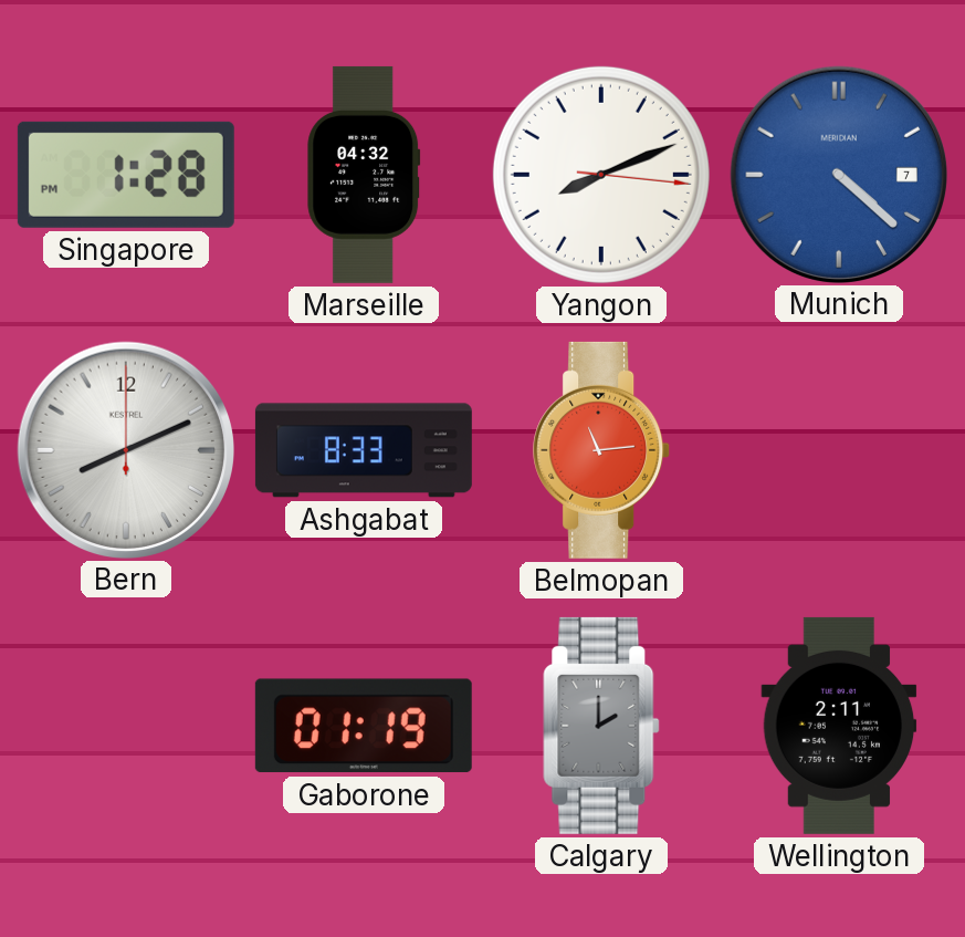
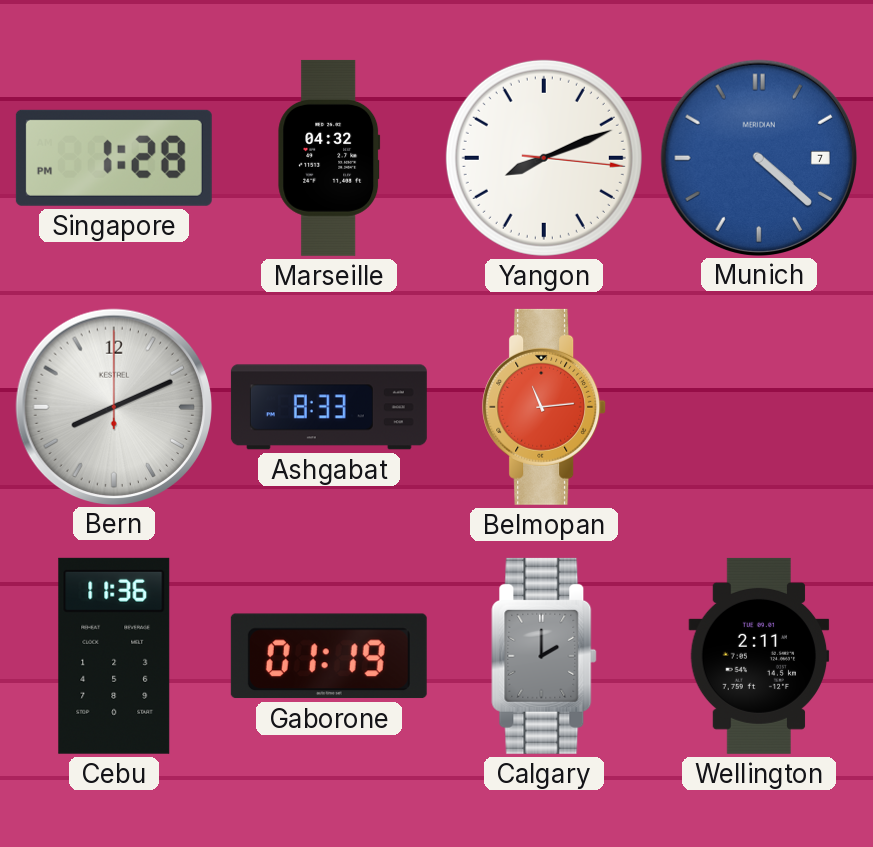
Cebu: none -> 11:36 (114, 656)
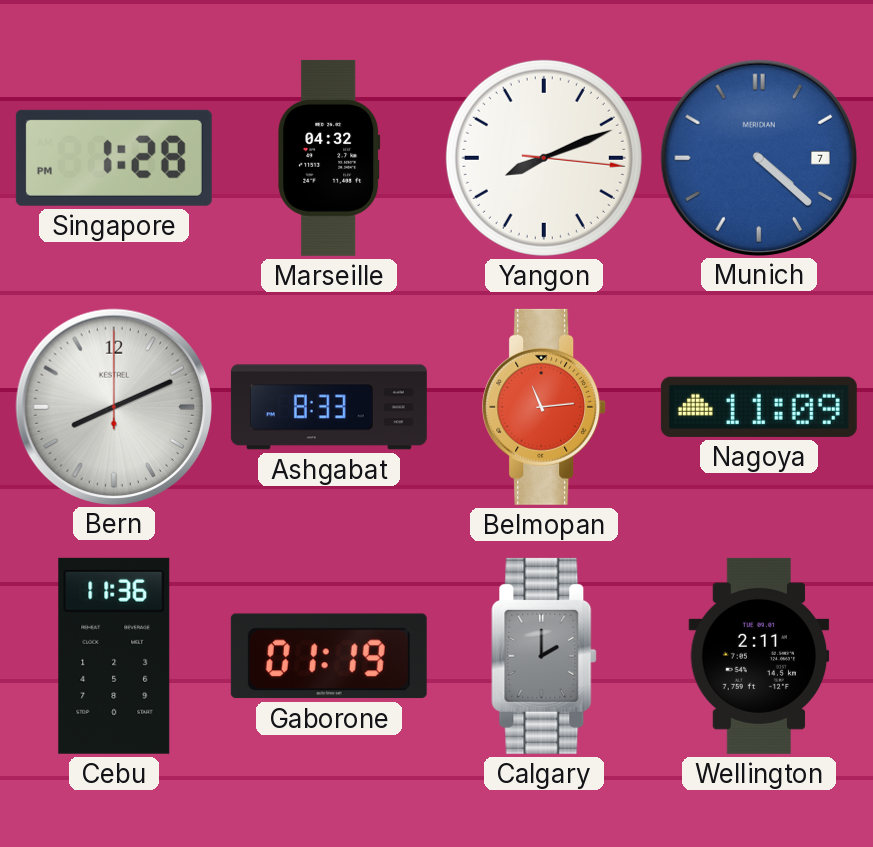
Nagoya: none -> 11:09 (759, 407)
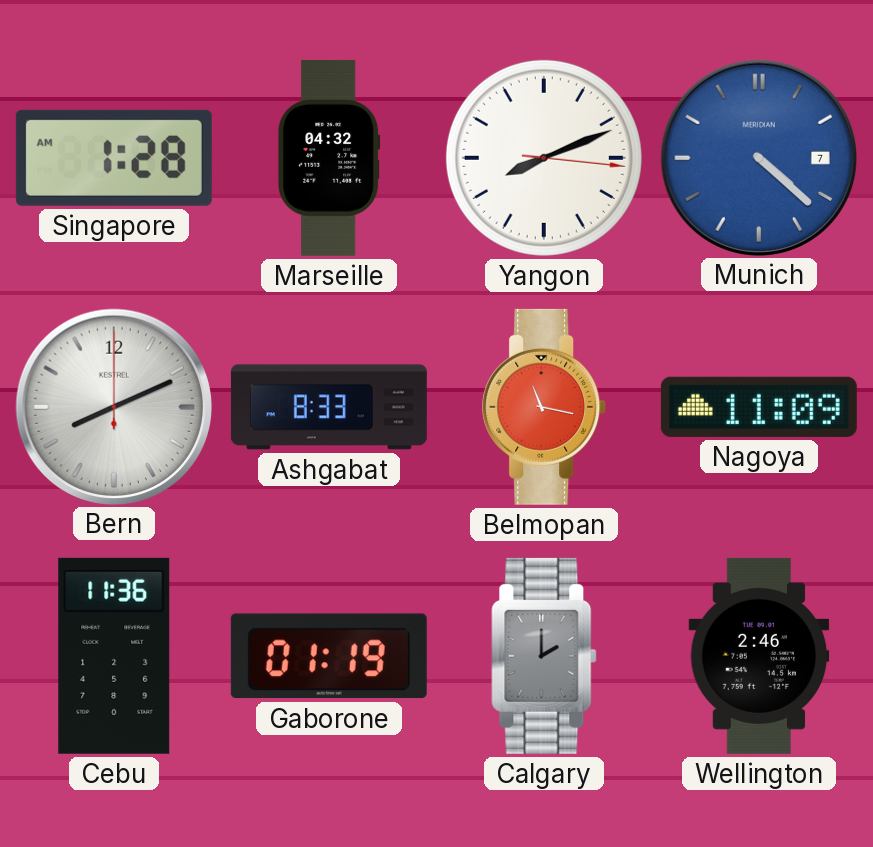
Singapore: 1:28 PM -> 1:28 AM (114, 158)
Belmopan: 11:14 -> 11:17 (545, 407)
Wellington: 2:11 -> 2:46 (759, 656)
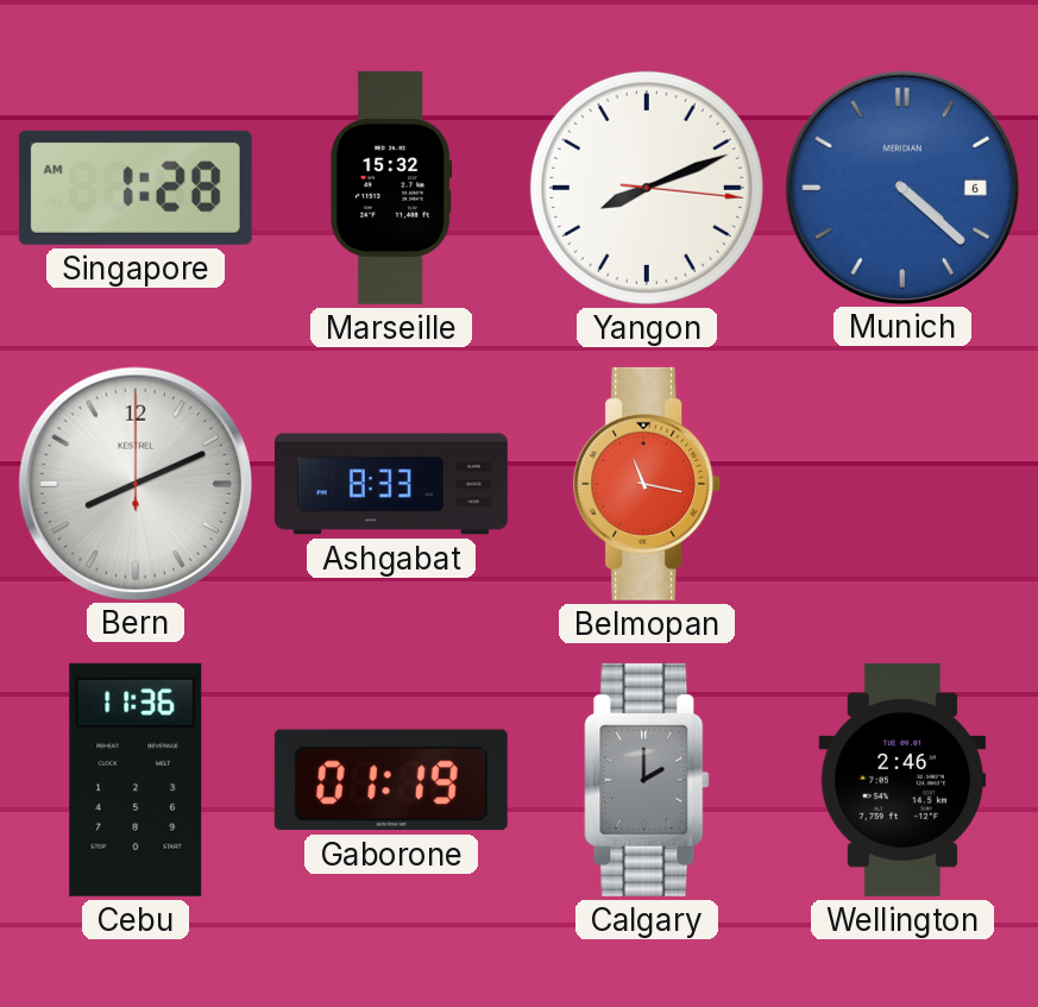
Marseille: 04:32 -> 15:32 (391, 188)
Munich date: 7 -> 6 (901, 187)
Nagoya: 11:09 -> none (759, 407)
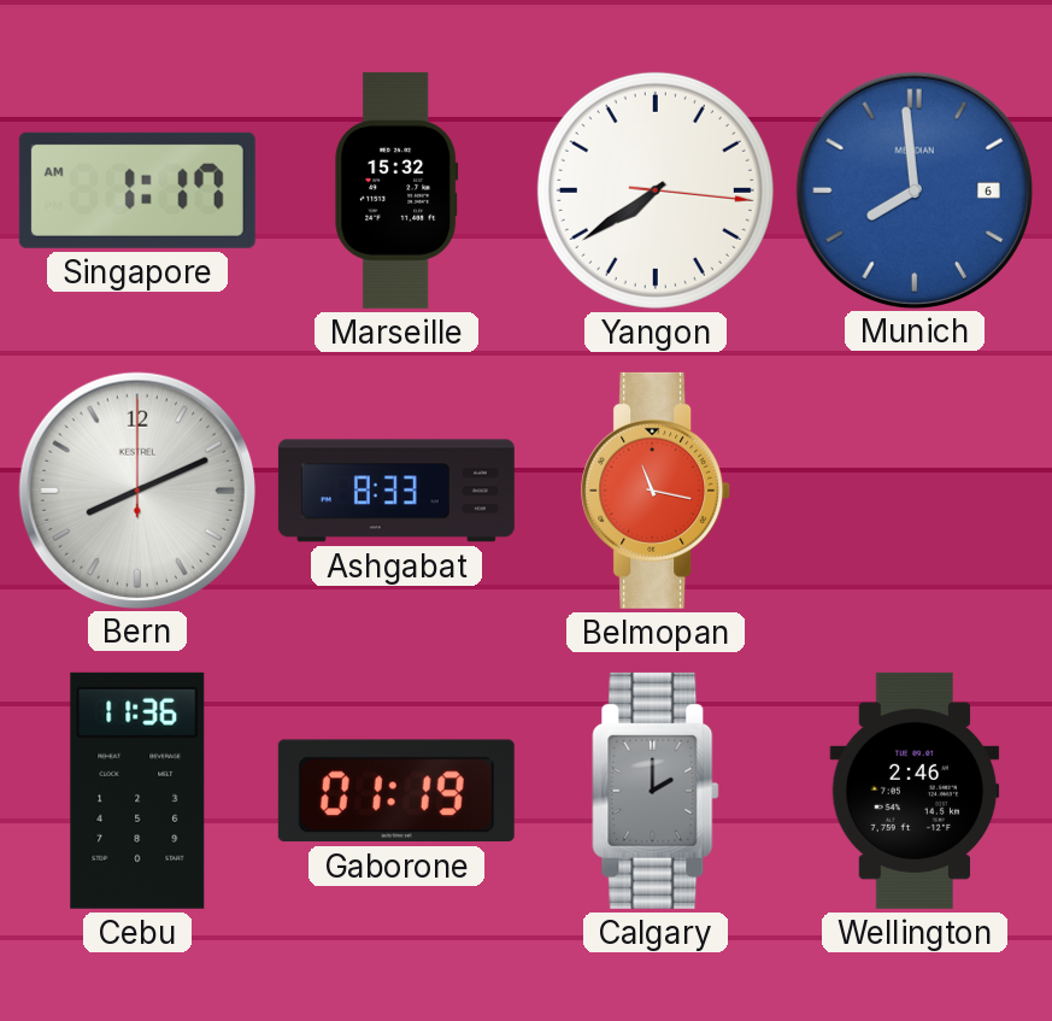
Singapore: 1:28 -> 1:17 (137, 190)
Yangon: 8:11 -> 7:39 (656, 190)
Munich: 4:22 -> 7:59 (913, 189)
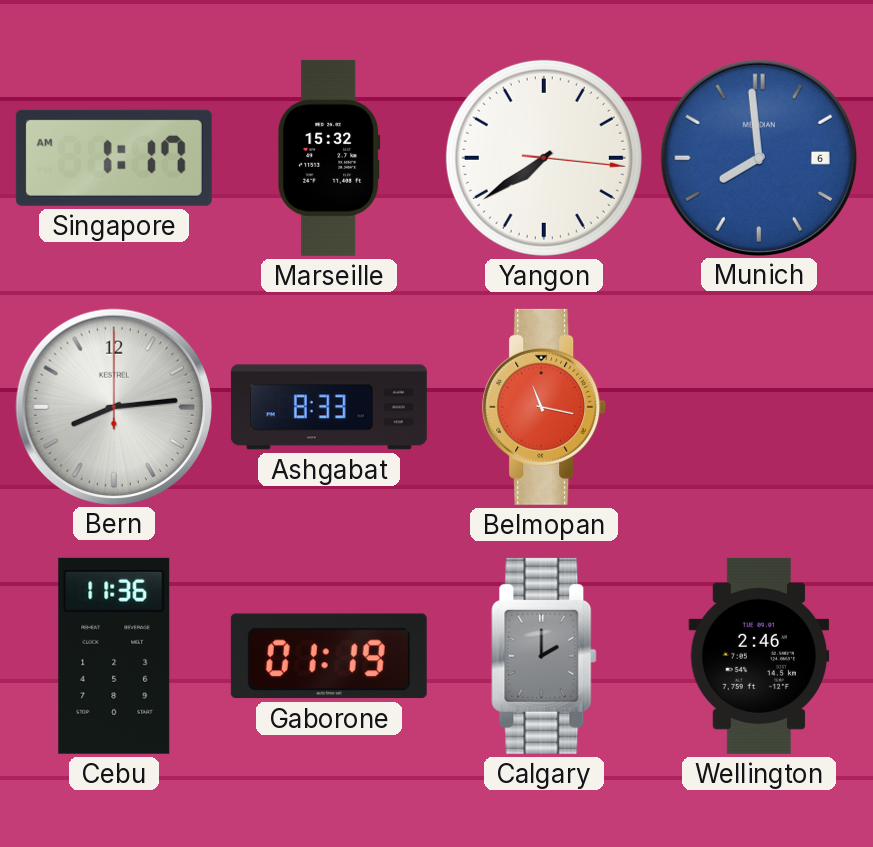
Bern: 8:11 -> 8:14 (113, 406)
